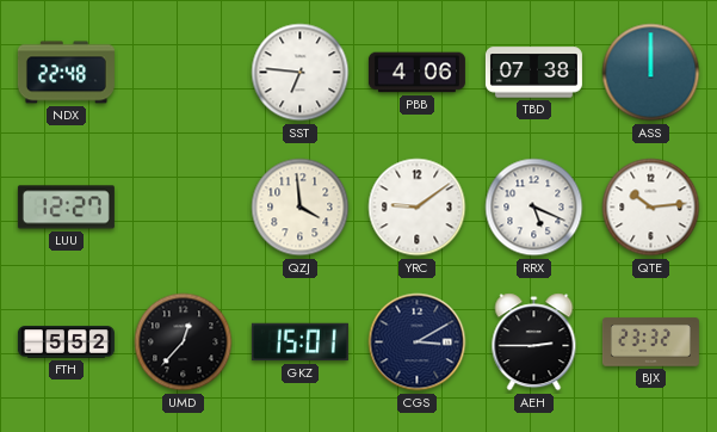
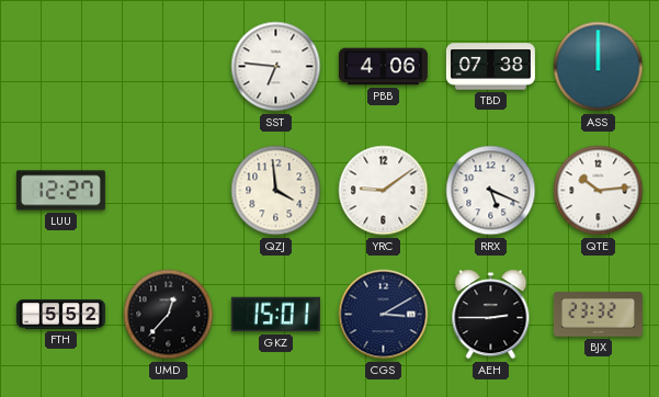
NDX: 22:48 -> none (66, 73)
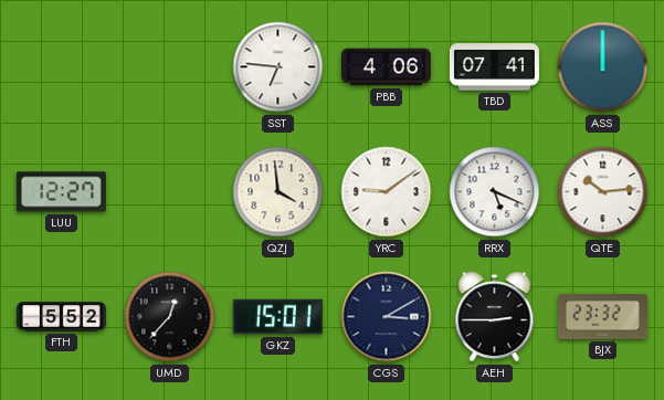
TBD: 07:38 -> 07:41 (494, 67)
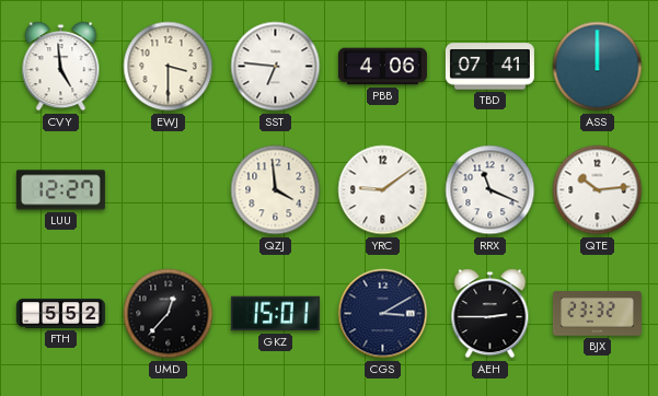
CVY: none -> 4:59 (61, 67)
EWJ: none -> 3:30 (169, 67)
RRX: 5:19 -> 11:19 (490, 190)
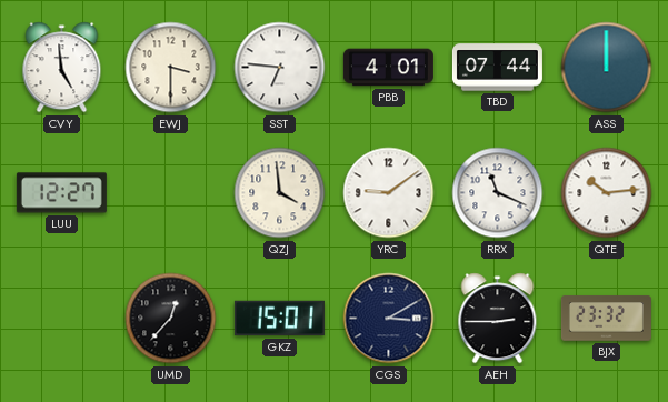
PBB: 4:06 -> 4:01 (388, 68)
TBD: 07:41 -> 07:44 (497, 68)
FTH: 5:52 -> none (60, 314)
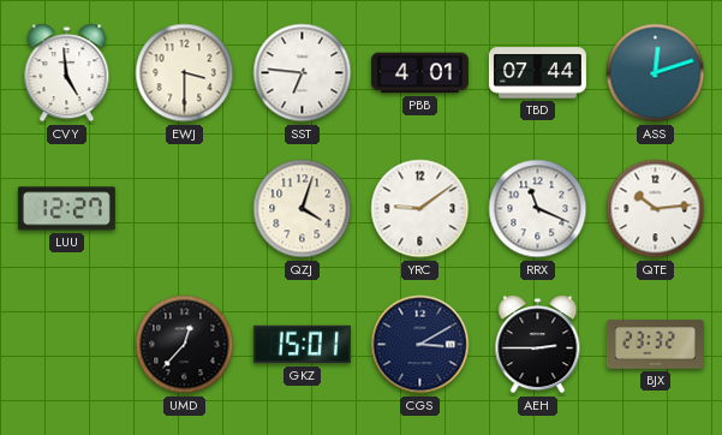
ASS: 12:00 -> 12:12 (656, 73)
QZJ: 3:59 -> 4:03 (303, 209)
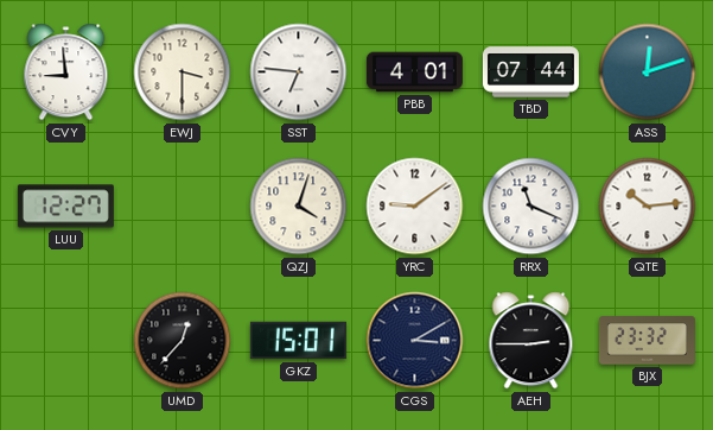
CVY: 4:59 -> 8:59 (66, 72)
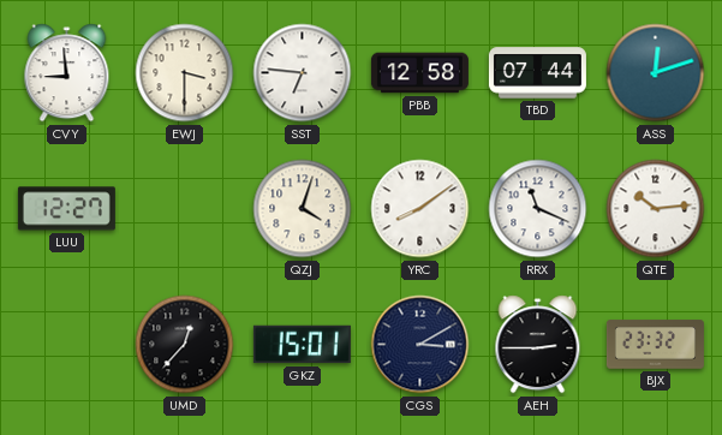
PBB: 4:01 -> 12:58 (419, 73)
YRC: 9:09 -> 8:09 (420, 209)
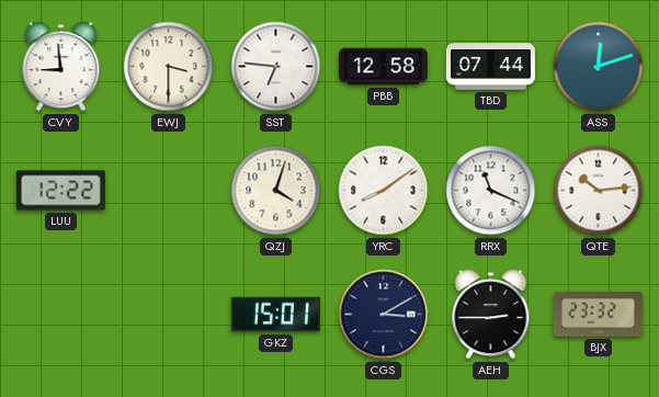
LUU: 12:27 -> 12:22 (60, 191)
UMD: 12:37 -> none (185, 345)
